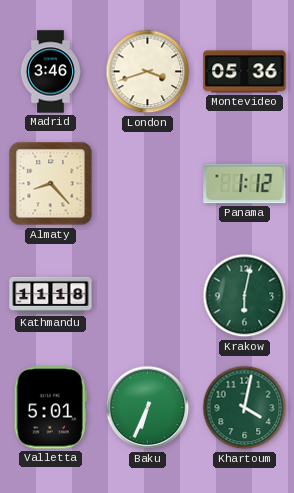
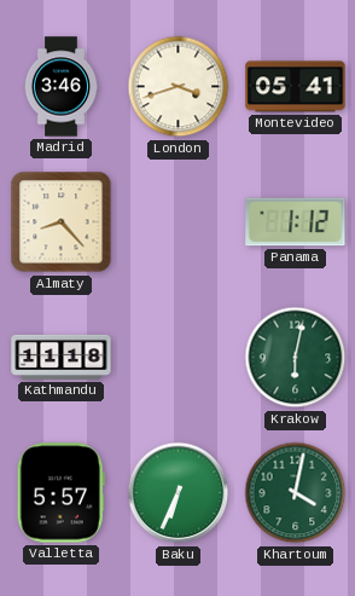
Montevideo: 05:36 -> 05:41 (296, 87)
Valletta: 5:01 -> 5:57 (60, 493)
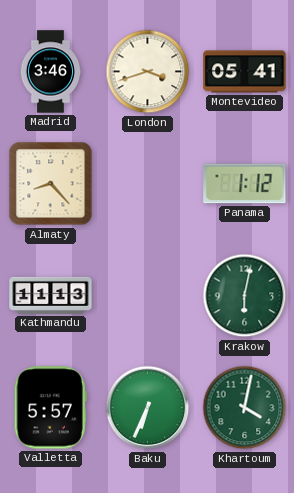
Kathmandu: 11:18 -> 11:13 (51, 295)
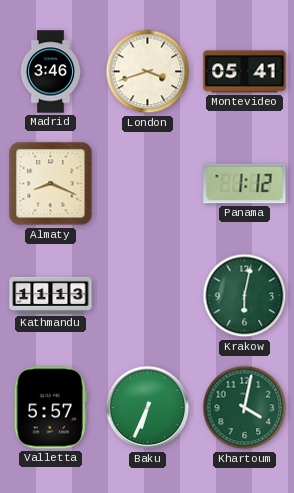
Almaty: 8:23 -> 8:19 (51, 184)
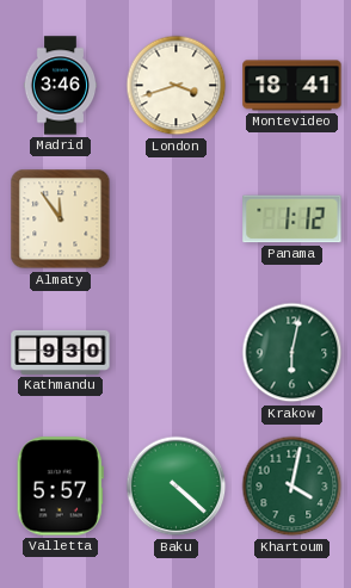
Montevideo: 05:41 -> 18:41 (292, 86)
Almaty: 8:19 -> 11:54 (61, 219)
Kathmandu: 11:13 -> 9:30 (61, 352)
Baku: 6:34 -> 4:22 (177, 487)
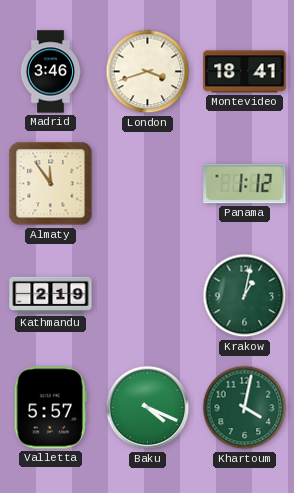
Kathmandu: 9:30 -> 2:19 (51, 295)
Krakow: 6:02 -> 1:02 (245, 296)
Baku: 4:22 -> 4:19 (148, 408)
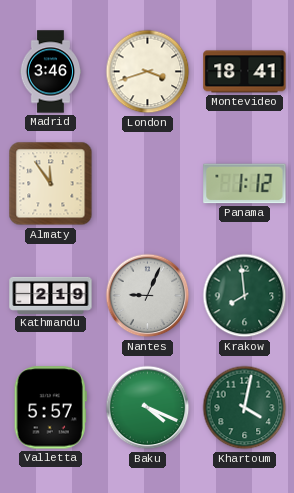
Nantes: none -> 9:04 (148, 296)
Krakow: 1:02 -> 7:59 (245, 296)
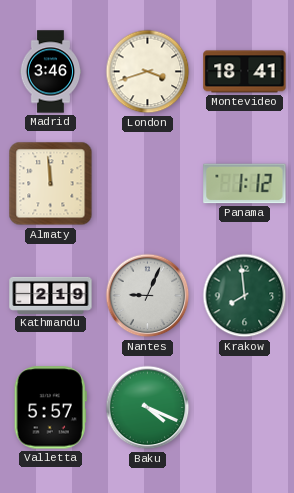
Almaty: 11:54 -> 11:59 (51, 184)
Khartoum: 4:02 -> none (245, 408)
